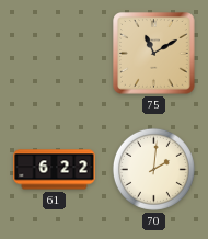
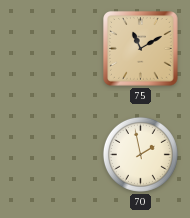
61: 6:22 -> none (55, 170)
70: 2:01 -> 1:58 (140, 154)
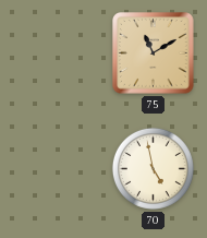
70: 1:58 -> 4:58 (153, 168)
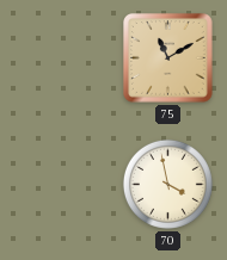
70: 4:58 -> 3:58 (167, 184)
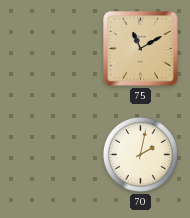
70: 3:58 -> 2:02 (140, 154)
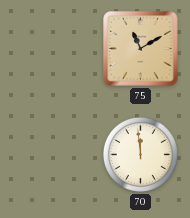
70: 2:02 -> 11:59 (140, 154)
